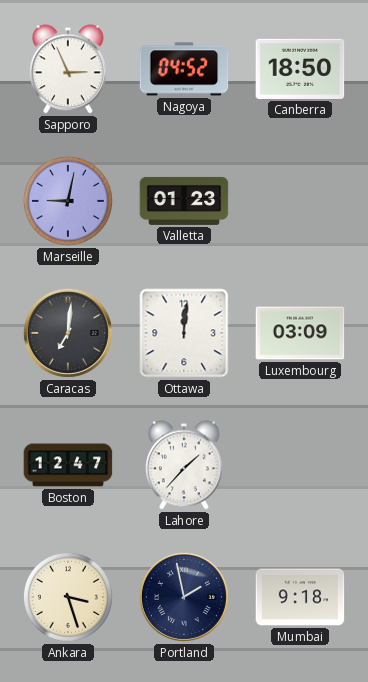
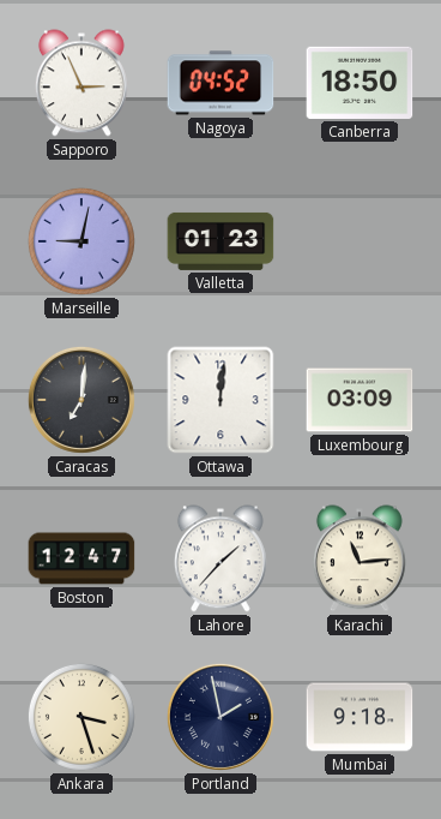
Karachi: none -> 11:14 (360, 558)
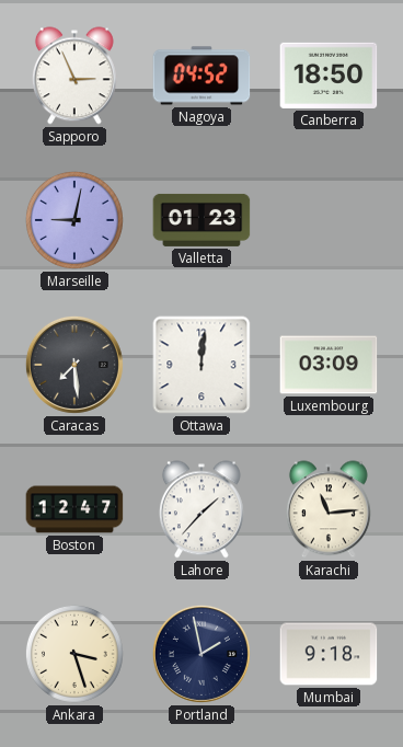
Caracas: 7:01 -> 7:29 (74, 365)
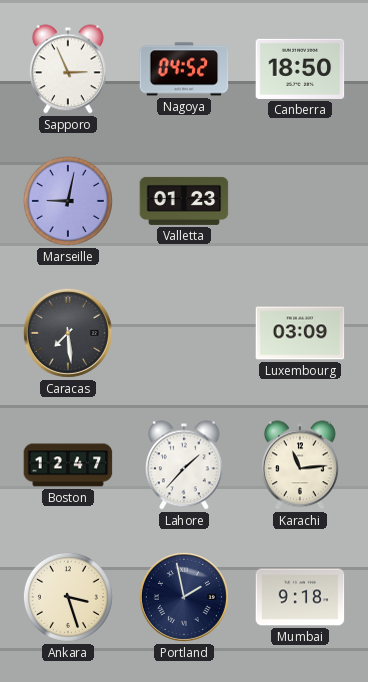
Ottawa: 12:01 -> none (201, 365)
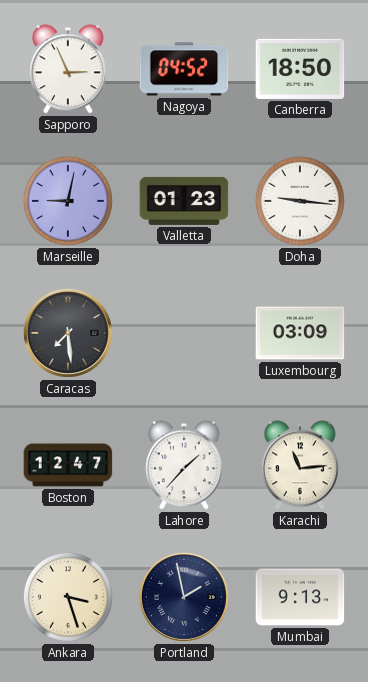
Doha: none -> 9:16 (300, 201)
Mumbai: 9:18 -> 9:13 (300, 597)
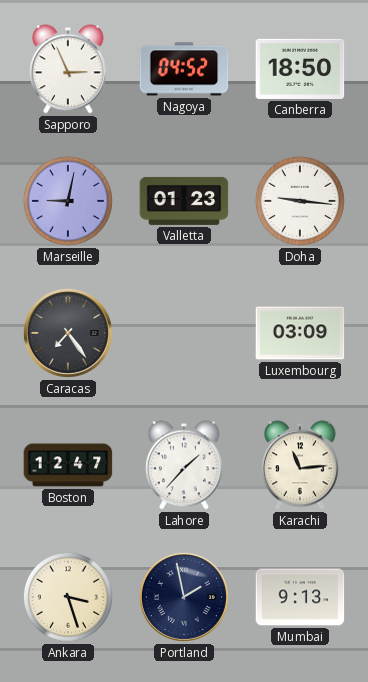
Caracas: 7:29 -> 7:24 (68, 333)
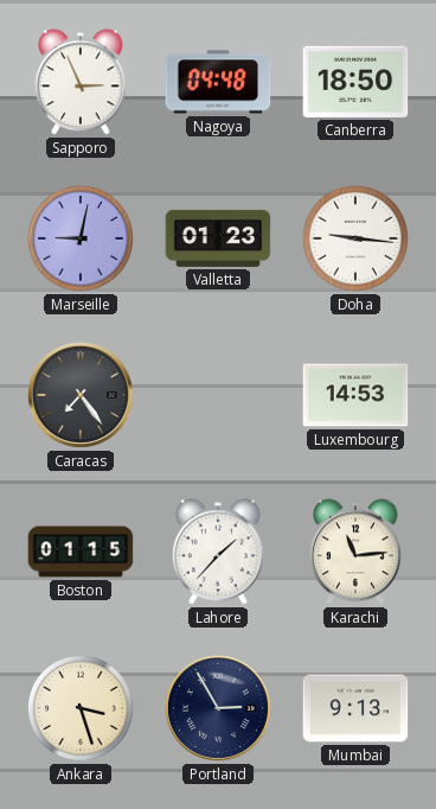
Nagoya: 04:52 -> 04:48 (218, 82)
Luxembourg: 03:09 -> 14:53 (355, 395)
Boston: 12:47 -> 01:15 (81, 552)
Portland: 1:58 -> 2:55 (218, 708)
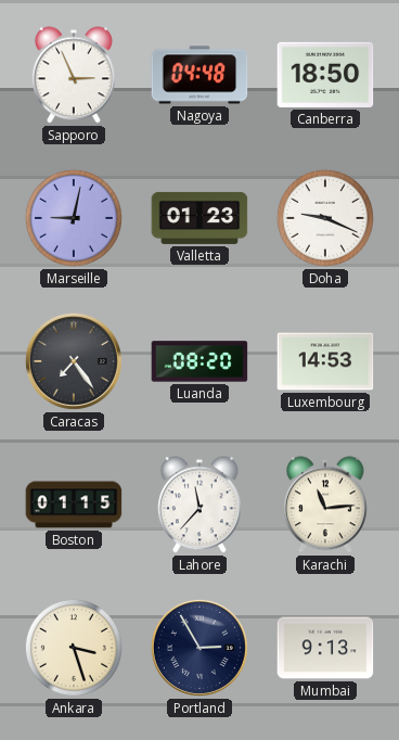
Doha: 9:16 -> 9:19 (325, 218)
Luanda: none -> 08:20 (200, 361)
Lahore: 1:37 -> 11:37 (200, 505)
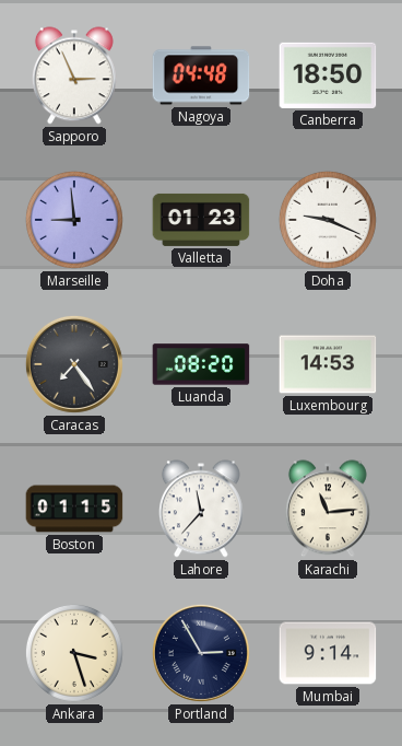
Marseille: 9:02 -> 8:59 (74, 220)
Mumbai: 9:13 -> 9:14 (328, 653)
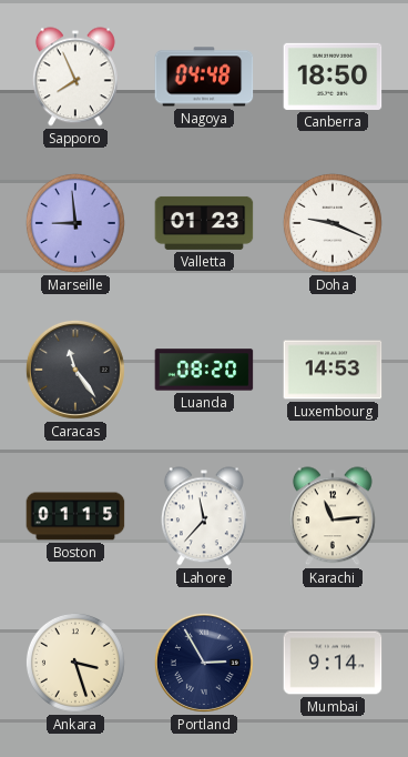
Sapporo: 2:56 -> 7:56 (75, 77)
Caracas: 7:24 -> 11:24 (75, 370)
